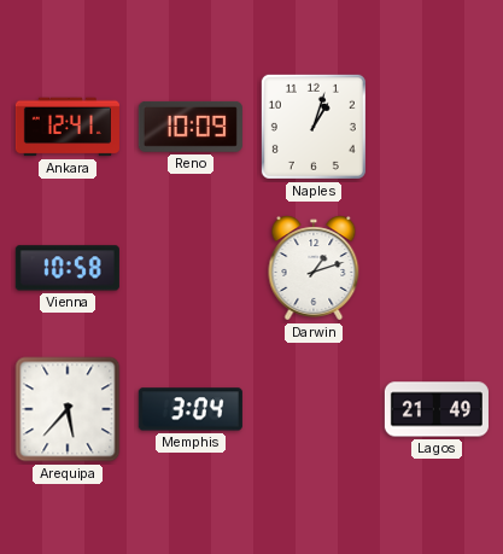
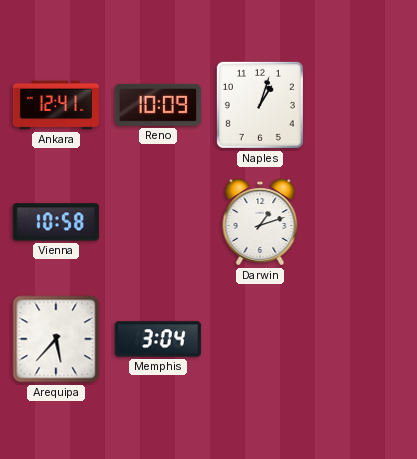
Lagos: 21:49 -> none (437, 409)
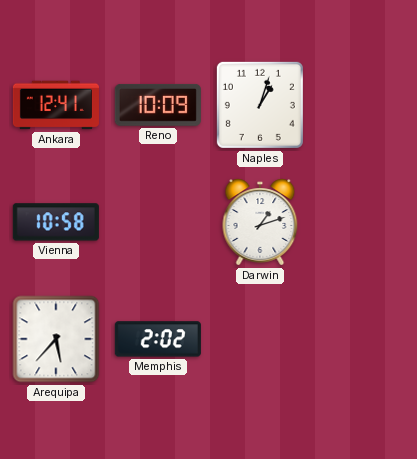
Memphis: 3:04 -> 2:02 (158, 339)
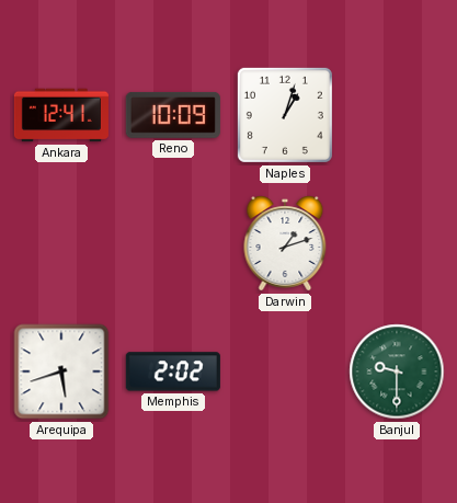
Vienna: 10:58 -> none (56, 222)
Arequipa: 5:37 -> 5:42 (61, 371)
Banjul: none -> 9:30 (397, 371)
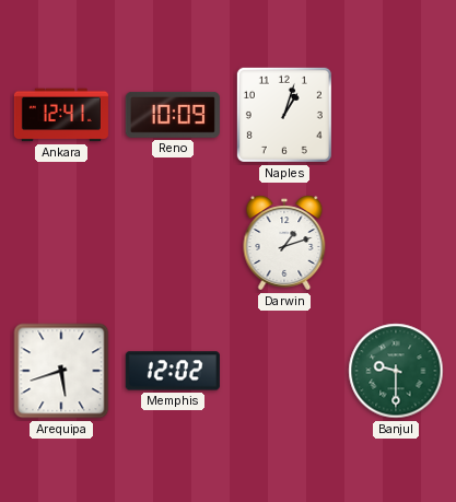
Memphis: 2:02 -> 12:02 (173, 371)
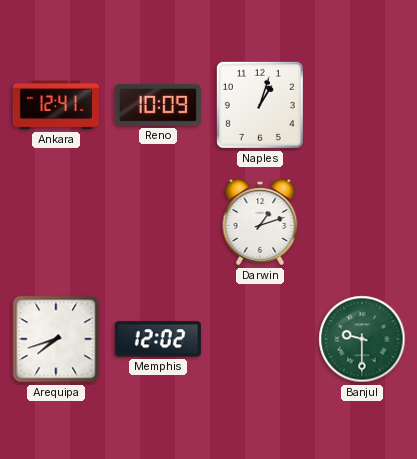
Arequipa: 5:42 -> 7:42 (56, 339)
